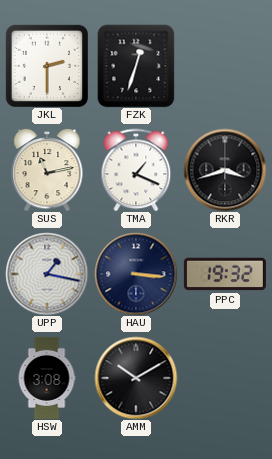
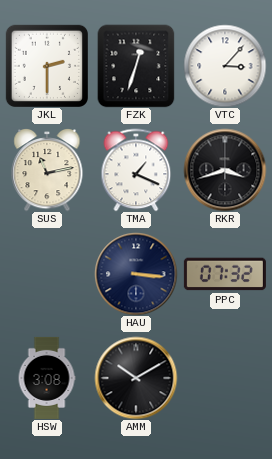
VTC: none -> 3:07 (225, 66)
UPP: 1:17 -> none (47, 274)
PPC: 19:32 -> 07:32 (225, 274)
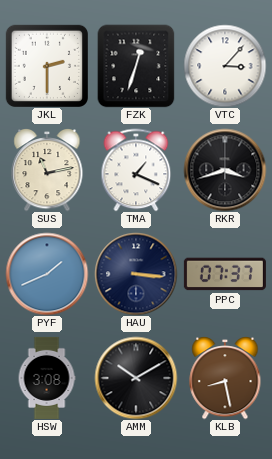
PYF: none -> 1:41 (47, 274)
PPC: 07:32 -> 07:37 (225, 274)
KLB: none -> 8:28 (225, 378)
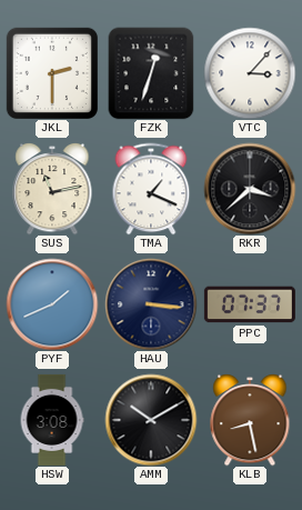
RKR: 3:42 -> 3:38 (250, 189)
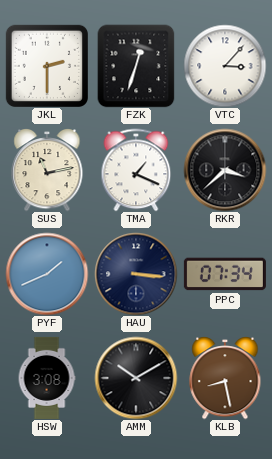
PPC: 07:37 -> 07:34 (225, 274)
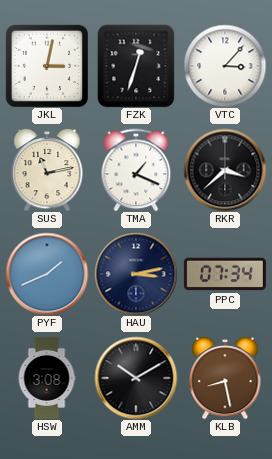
JKL: 2:30 -> 3:02 (46, 65)
HAU: 3:16 -> 3:13 (136, 274)
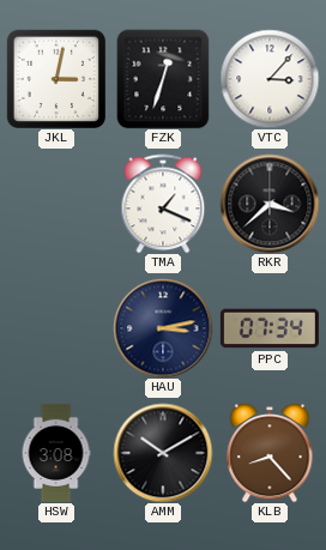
SUS: 11:13 -> none (47, 170)
PYF: 1:41 -> none (47, 274)
KLB: 8:28 -> 8:23 (270, 453)
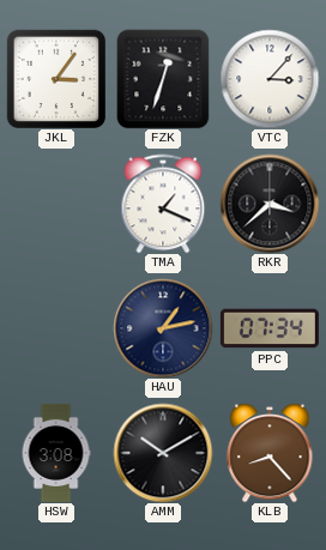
JKL: 3:02 -> 3:06 (55, 78)
HAU: 3:13 -> 1:13 (163, 328)
